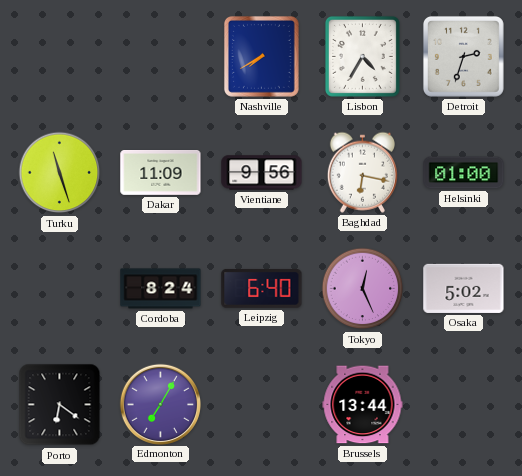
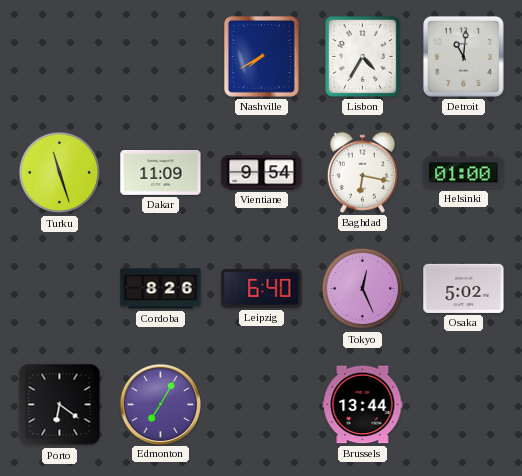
Detroit: 2:33 -> 11:01 (463, 56)
Vientiane: 9:56 -> 9:54 (262, 173)
Cordoba: 8:24 -> 8:26 (161, 289)
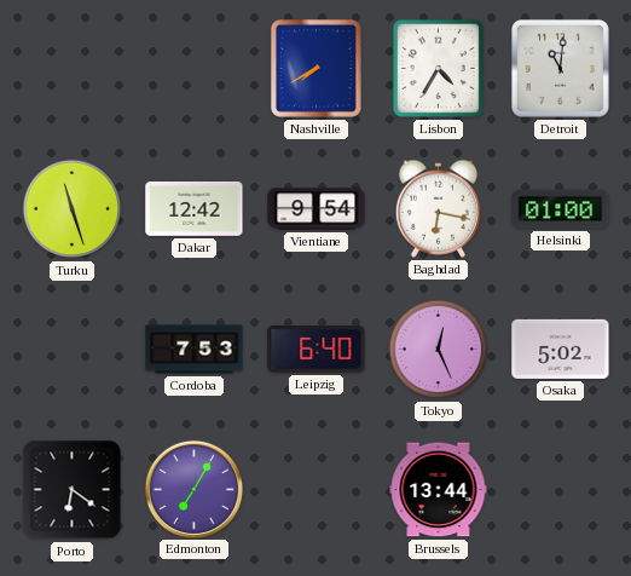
Dakar: 11:09 -> 12:42 (195, 209)
Cordoba: 8:26 -> 7:53 (195, 350)
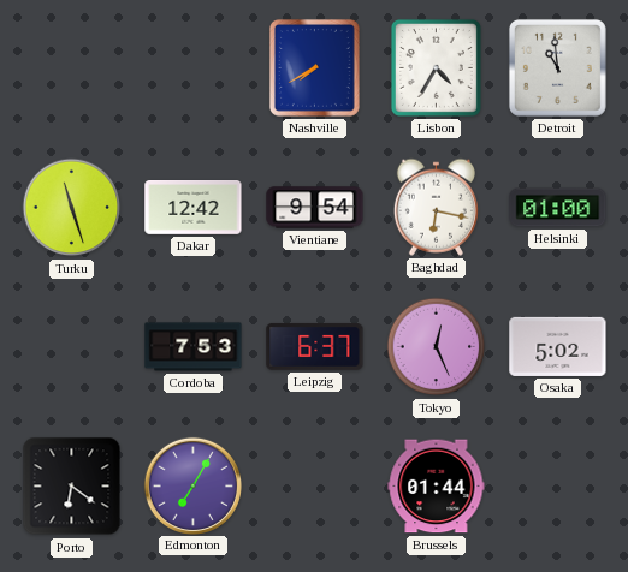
Detroit: 11:01 -> 10:59 (557, 67)
Leipzig: 6:40 -> 6:37 (315, 347)
Brussels: 13:44 -> 01:44 (437, 487)
